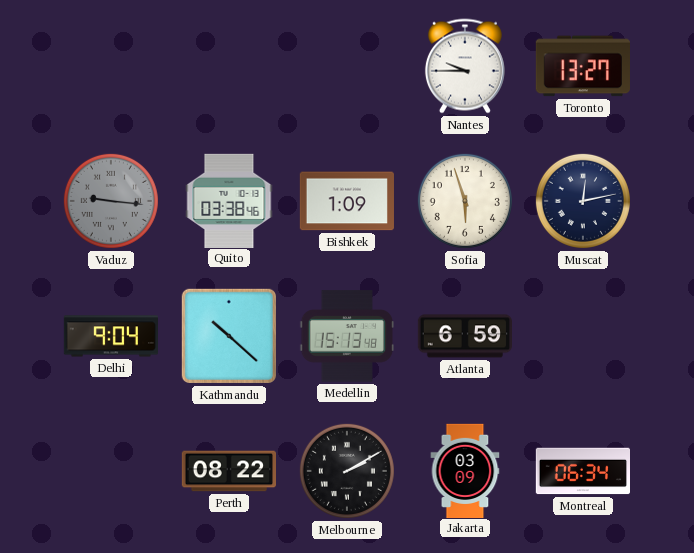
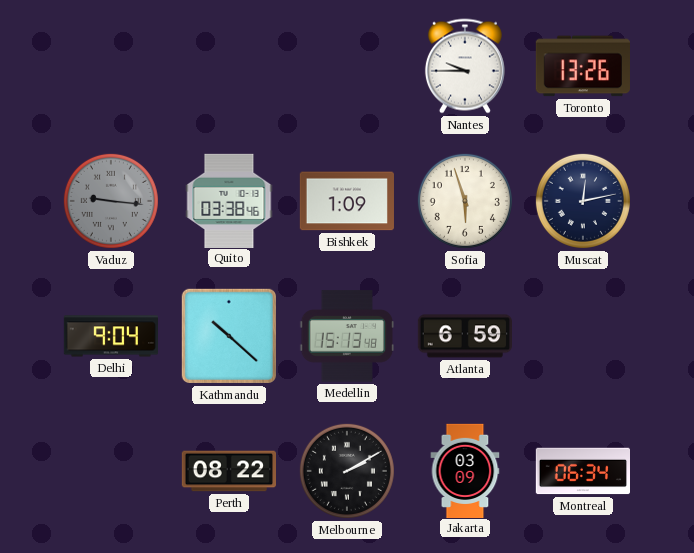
Toronto: 13:27 -> 13:26 (583, 66)
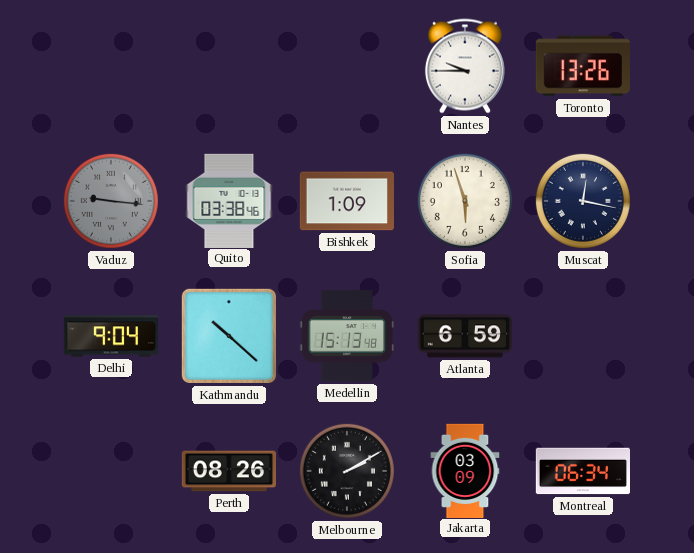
Muscat: 12:13 -> 12:17 (583, 201)
Perth: 08:22 -> 08:26 (228, 471)
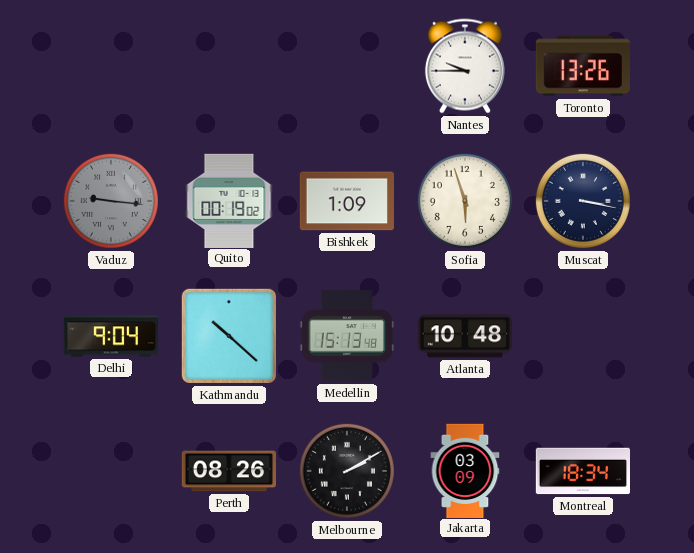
Quito: 03:38 -> 00:19 (229, 200)
Muscat: 12:17 -> 3:17 (583, 201)
Atlanta: 6:59 -> 10:48 (464, 336)
Montreal: 06:34 -> 18:34 (582, 471)
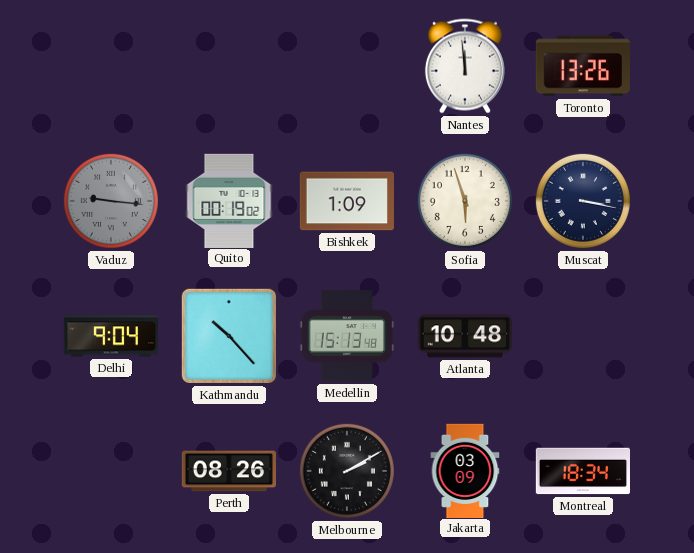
Nantes: 9:45 -> 11:59 (465, 66)
Kathmandu: 10:22 -> 10:23 (229, 336)
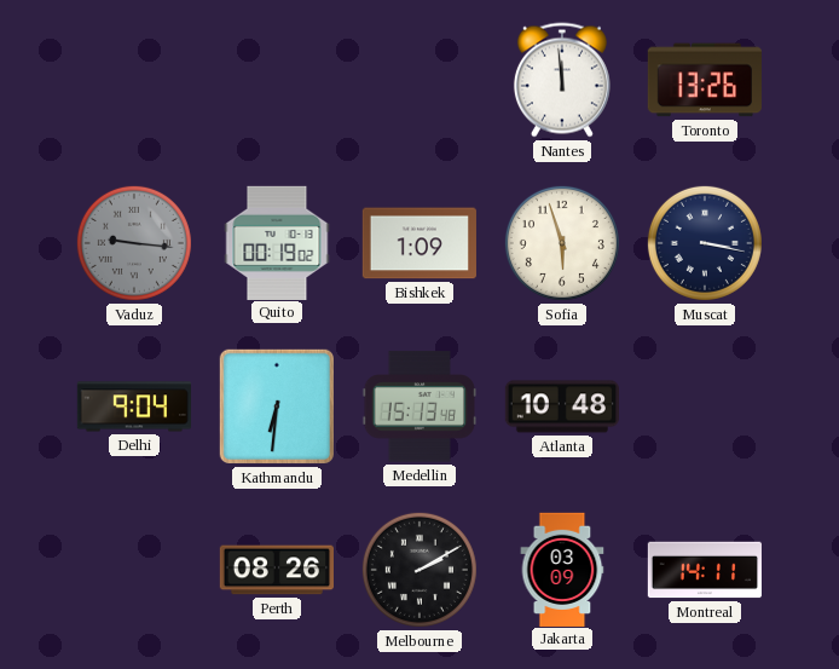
Kathmandu: 10:23 -> 6:31 (277, 406)
Montreal: 18:34 -> 14:11 (704, 570)
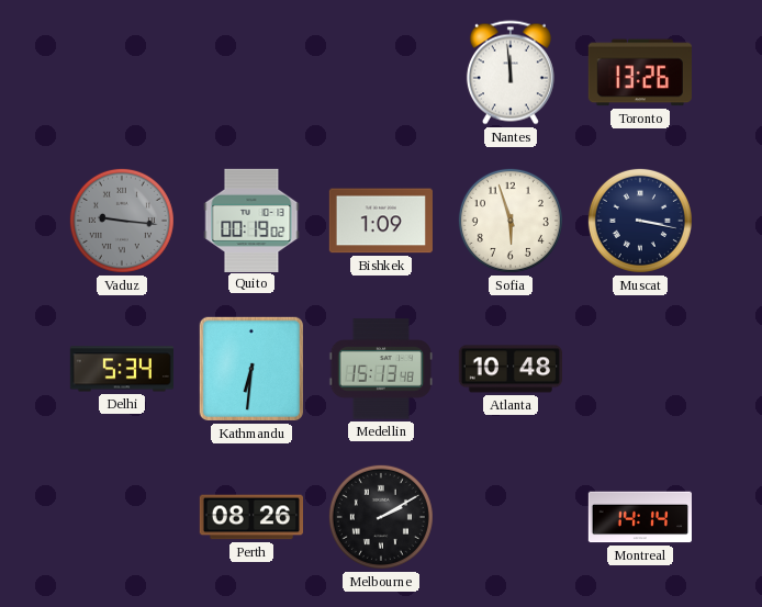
Delhi: 9:04 -> 5:34 (121, 369)
Jakarta: 03:09 -> none (562, 569)
Montreal: 14:11 -> 14:14 (639, 517)
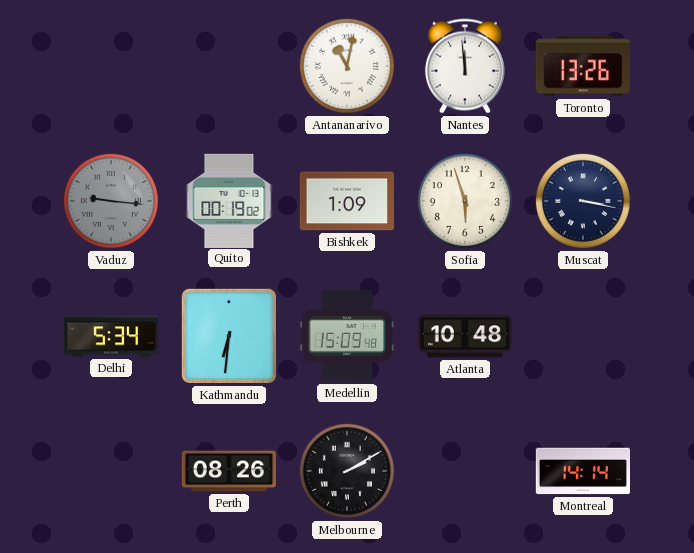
Antananarivo: none -> 11:02 (347, 66)
Medellin: 15:13 -> 15:09 (346, 336)
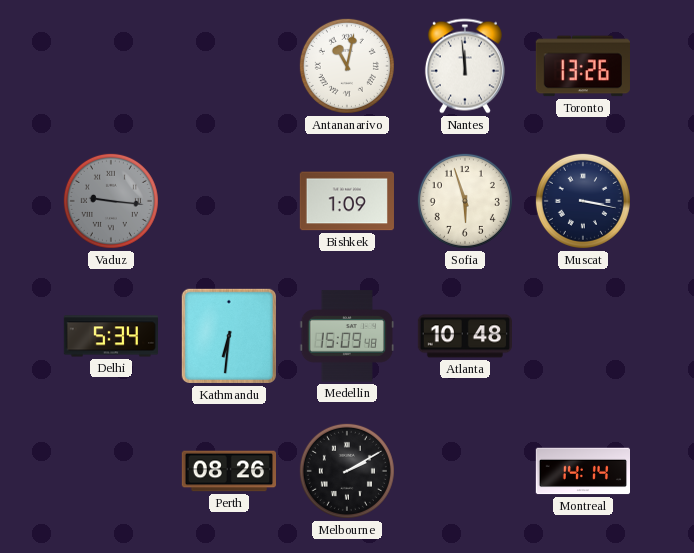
Quito: 00:19 -> none (229, 200)
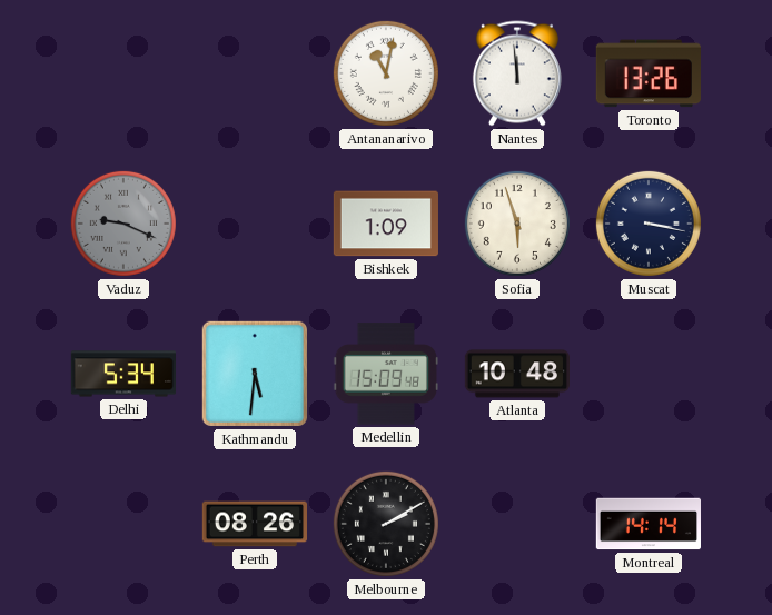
Vaduz: 9:16 -> 9:19 (123, 224)
Kathmandu: 6:31 -> 5:31 (255, 374)
